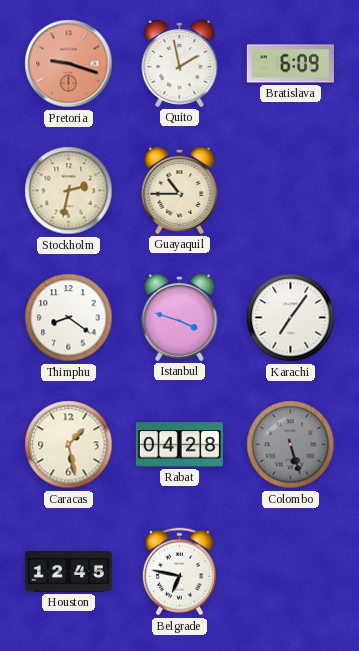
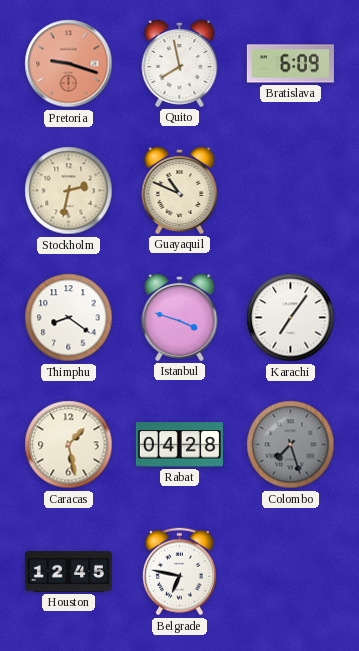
Quito: 1:58 -> 7:58 (180, 63)
Guayaquil: 10:45 -> 10:49 (180, 190)
Colombo: 5:27 -> 7:27 (291, 445)
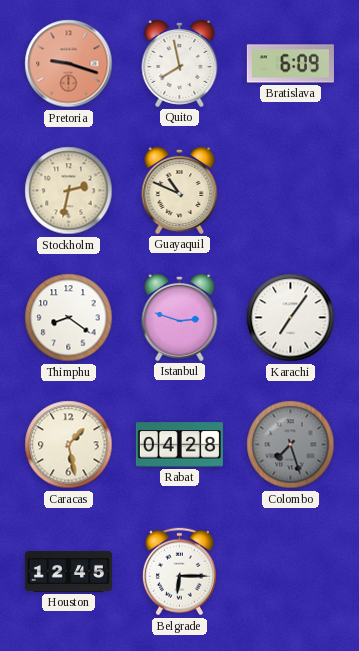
Istanbul: 3:48 -> 2:48 (180, 317)
Belgrade: 6:47 -> 6:15 (179, 572)
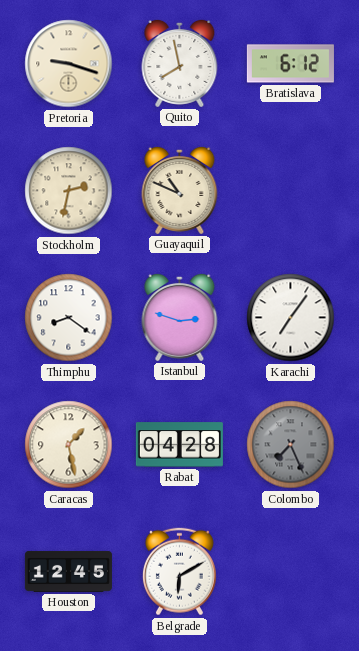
Pretoria dial: salmon -> cream (69, 64)
Bratislava: 6:09 -> 6:12 (290, 64)
Colombo: 7:27 -> 7:26 (291, 445)
Belgrade: 6:15 -> 6:10 (179, 572)
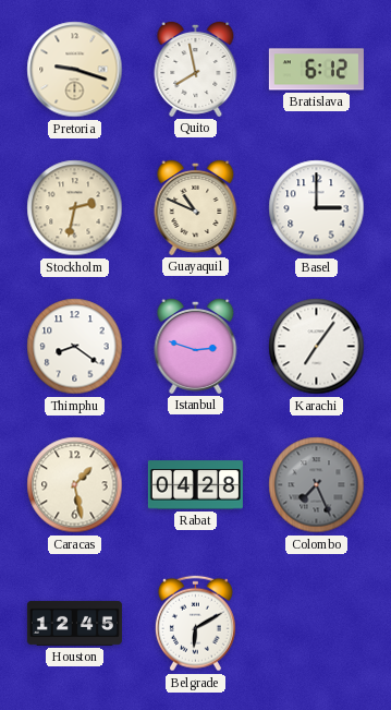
Basel: none -> 3:00 (317, 208)
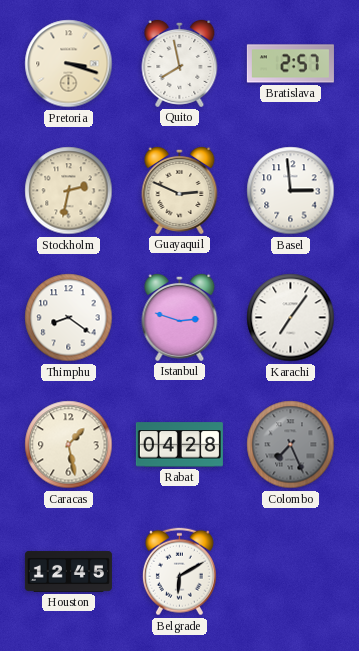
Pretoria: 9:18 -> 3:18 (69, 64)
Bratislava: 6:12 -> 2:57 (290, 64)
Guayaquil: 10:49 -> 2:49 (180, 190)
Basel: 3:00 -> 2:59 (291, 191)
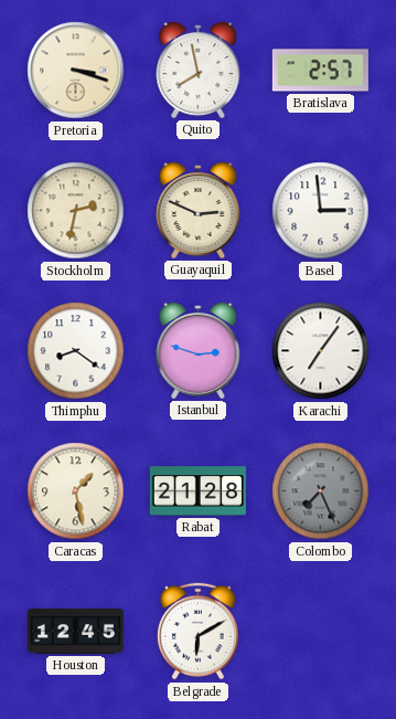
Rabat: 04:28 -> 21:28 (197, 491)
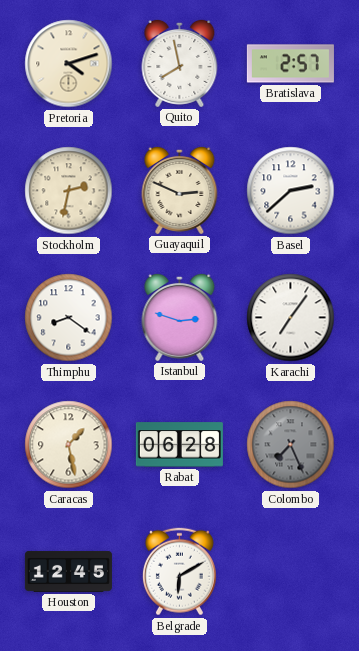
Pretoria: 3:18 -> 4:12 (69, 64)
Basel: 2:59 -> 2:38 (291, 191)
Rabat: 21:28 -> 06:28 (179, 445)
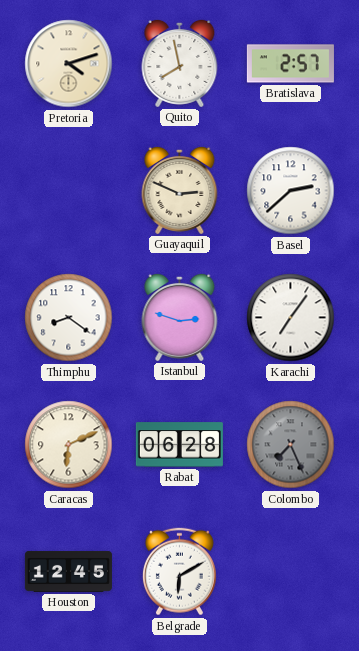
Stockholm: 2:32 -> none (69, 191)
Caracas: 1:28 -> 6:11 (69, 445)
